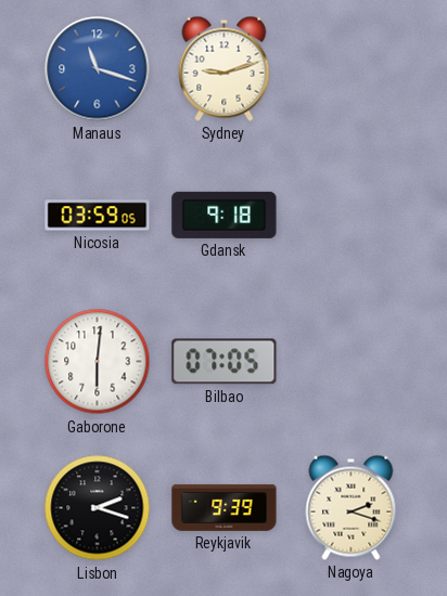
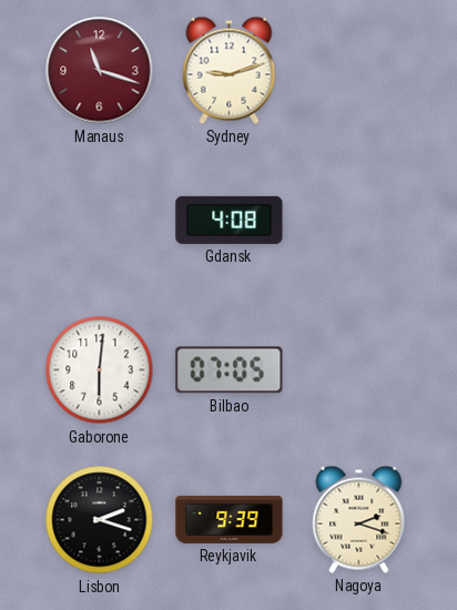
Manaus dial: blue -> burgundy (100, 71)
Nicosia: 03:59 -> none (98, 216)
Gdansk: 9:18 -> 4:08 (230, 220)
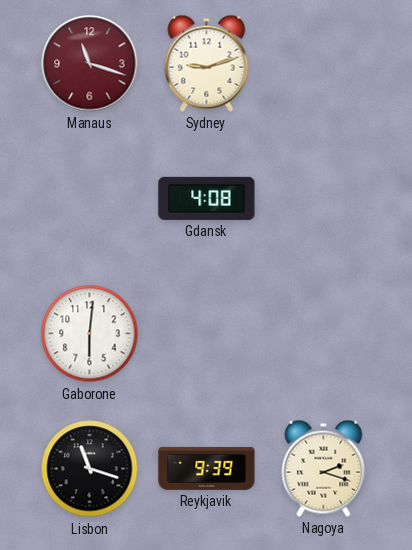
Bilbao: 07:05 -> none (230, 370)
Lisbon: 2:18 -> 11:18 (90, 469)
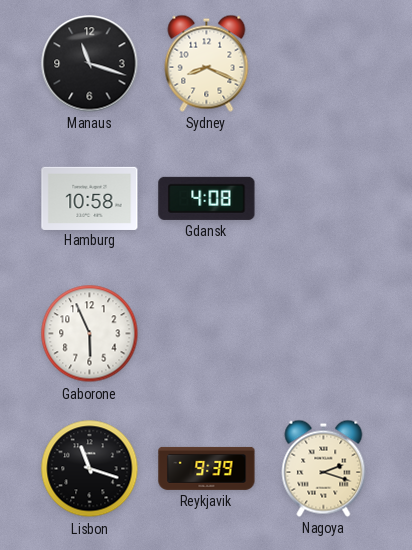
Manaus dial: burgundy -> black (90, 64)
Sydney: 9:12 -> 8:19 (207, 63)
Hamburg: none -> 10:58 (90, 198)
Gaborone: 6:01 -> 5:56 (90, 334)
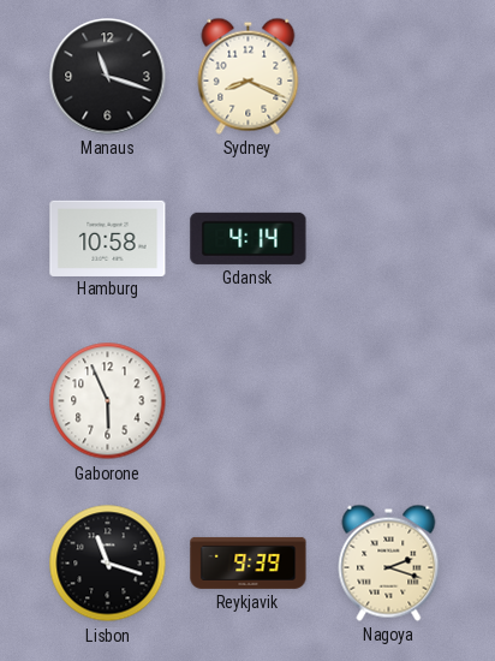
Gdansk: 4:08 -> 4:14 (249, 238)
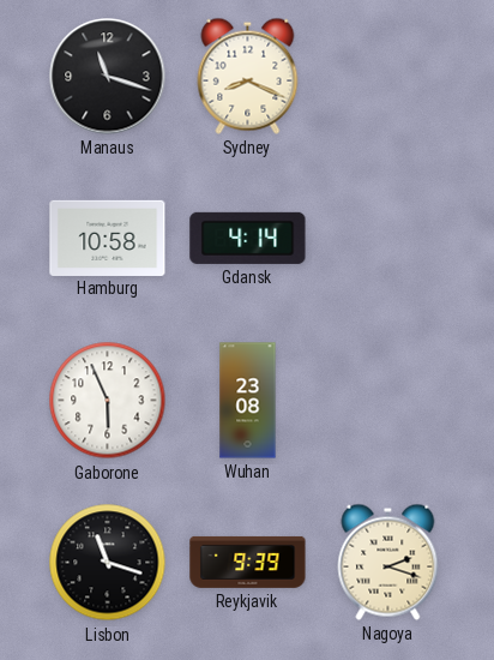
Wuhan: none -> 23:08 (248, 401)
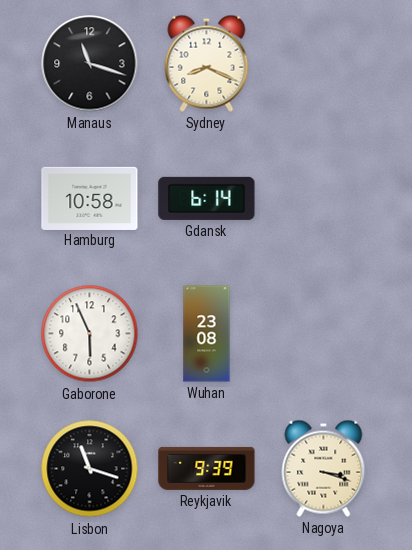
Gdansk: 4:14 -> 6:14 (207, 198)
Nagoya: 2:18 -> 3:18 (324, 468)
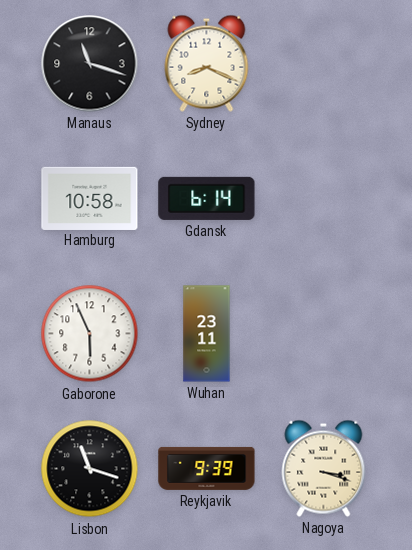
Wuhan: 23:08 -> 23:11 (207, 334)
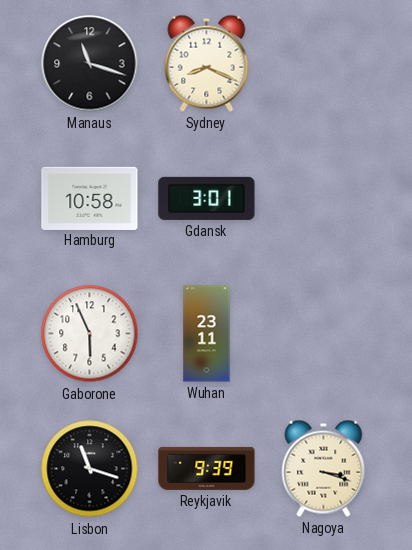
Gdansk: 6:14 -> 3:01 (207, 198)
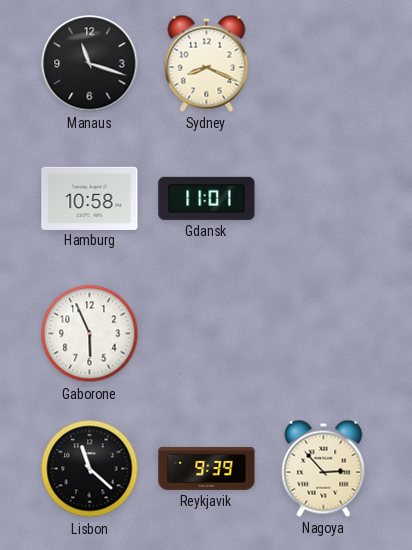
Gdansk: 3:01 -> 11:01 (207, 198)
Wuhan: 23:11 -> none (207, 334)
Lisbon: 11:18 -> 11:22 (90, 469)
Nagoya: 3:18 -> 2:53 (324, 468)
